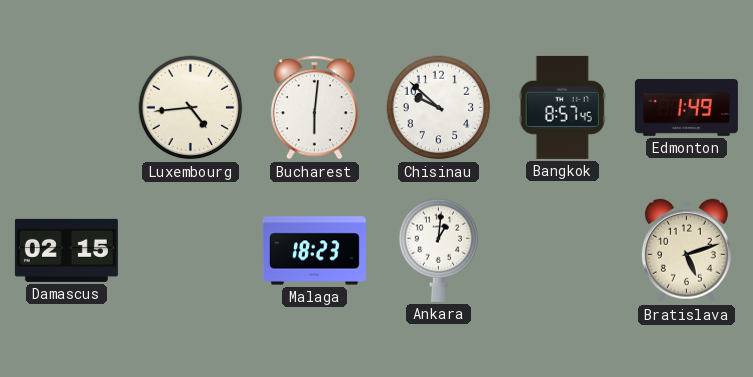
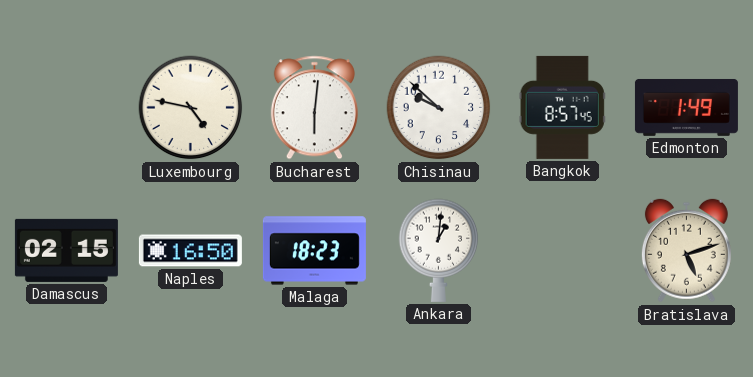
Luxembourg: 4:44 -> 4:47 (191, 108)
Naples: none -> 16:50 (190, 251)
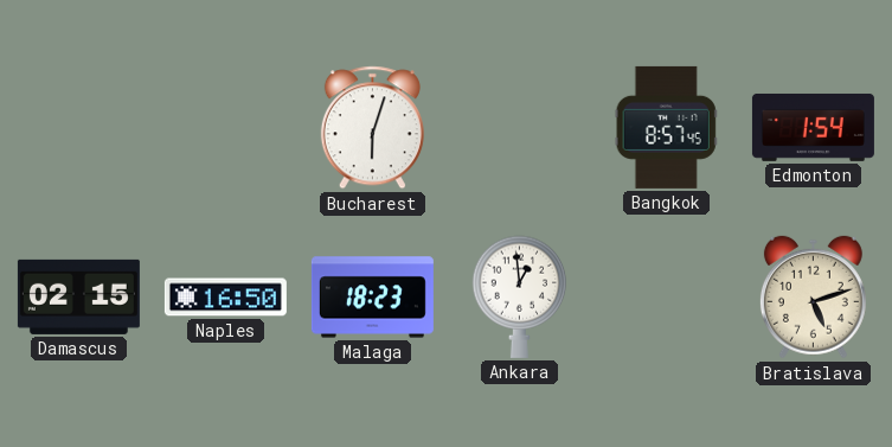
Luxembourg: 4:47 -> none (191, 108)
Bucharest: 6:01 -> 6:03 (372, 128)
Chisinau: 9:52 -> none (439, 108)
Edmonton: 1:49 -> 1:54 (813, 127)
Ankara: 1:01 -> 12:59 (520, 296)
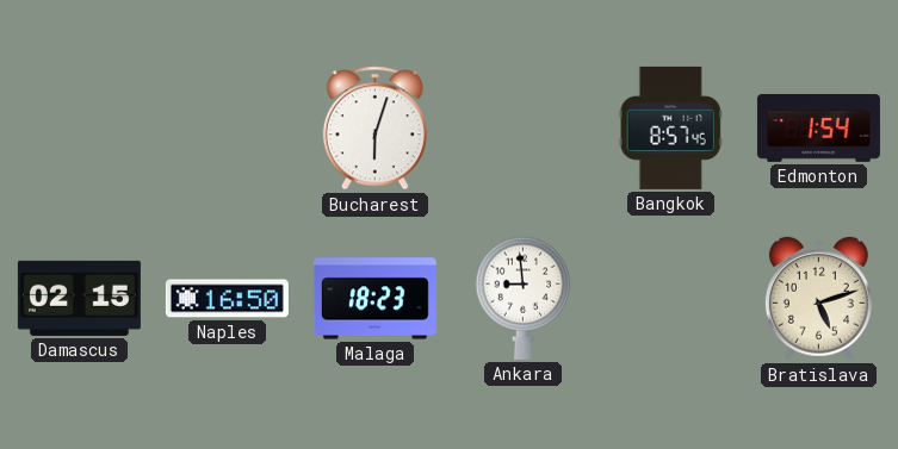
Ankara: 12:59 -> 8:59 (524, 298)
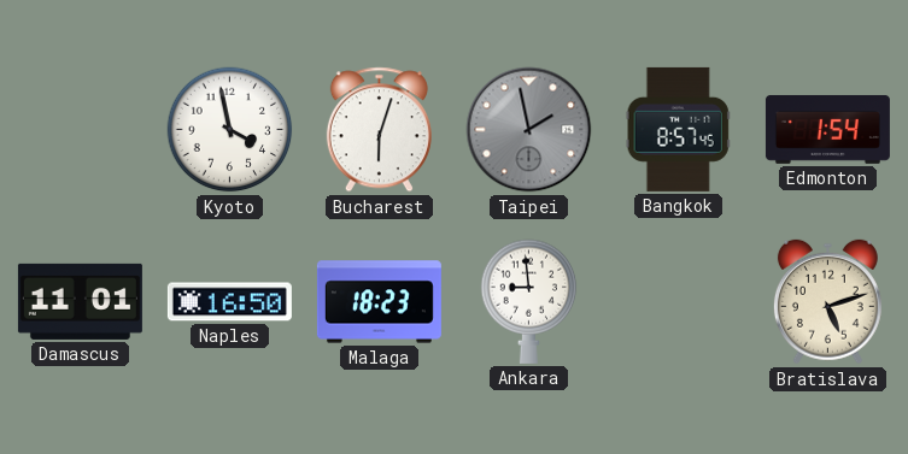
Kyoto: none -> 3:58 (230, 130)
Taipei: none -> 1:58 (529, 130)
Damascus: 02:15 -> 11:01 (80, 301)
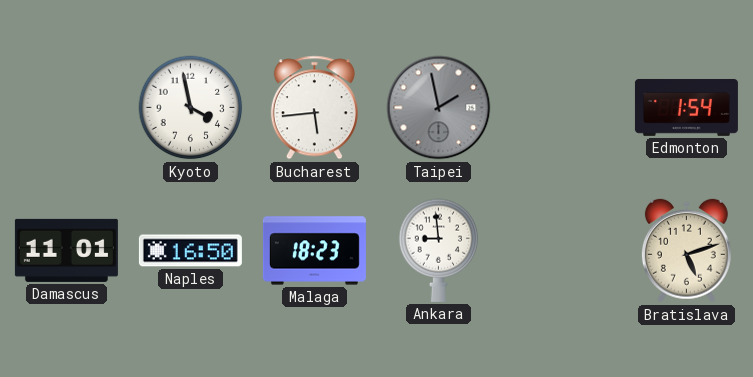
Bucharest: 6:03 -> 5:44 (314, 108)
Bangkok: 8:57 -> none (678, 129)
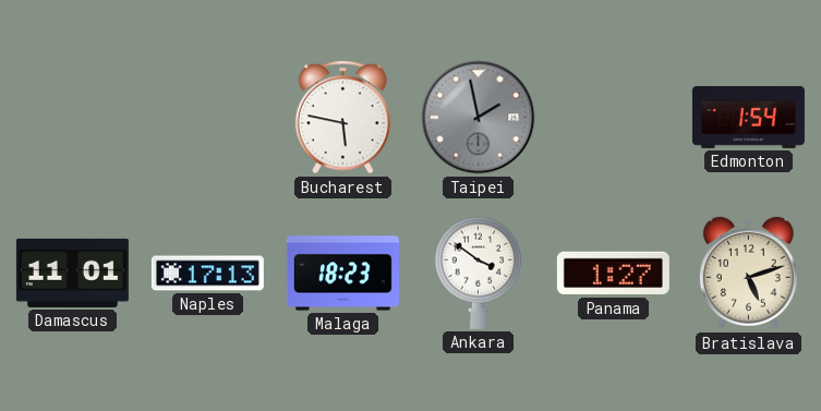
Kyoto: 3:58 -> none (191, 108)
Bucharest: 5:44 -> 5:47 (342, 118)
Naples: 16:50 -> 17:13 (207, 274)
Ankara: 8:59 -> 3:51 (479, 273)
Panama: none -> 1:27 (613, 274)
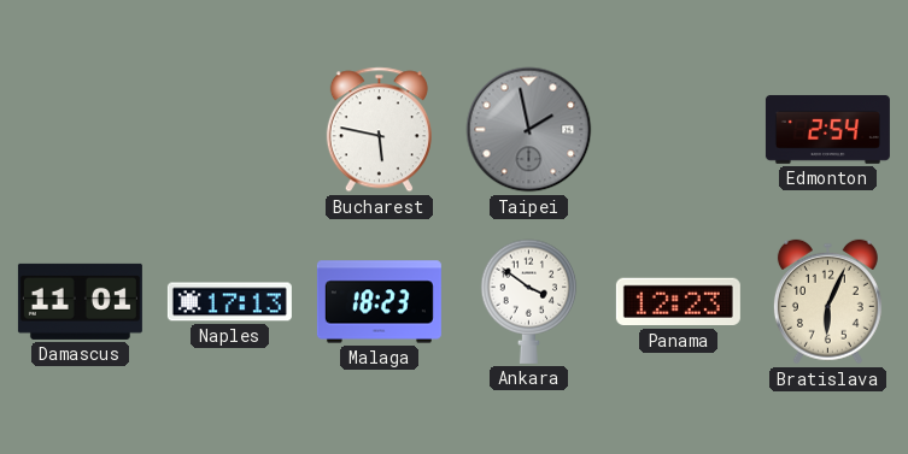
Edmonton: 1:54 -> 2:54 (827, 129)
Panama: 1:27 -> 12:23 (678, 302)
Bratislava: 5:12 -> 6:04 (827, 302)
